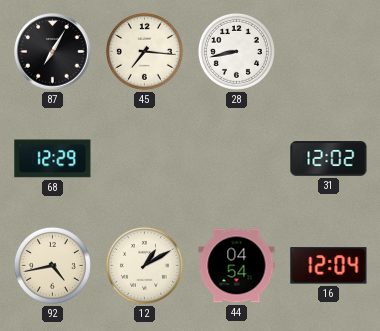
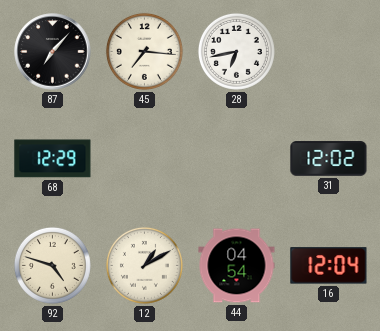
87: 7:05 -> 7:07 (53, 52)
28: 8:43 -> 6:43 (236, 51)
92: 4:43 -> 4:48 (52, 265)
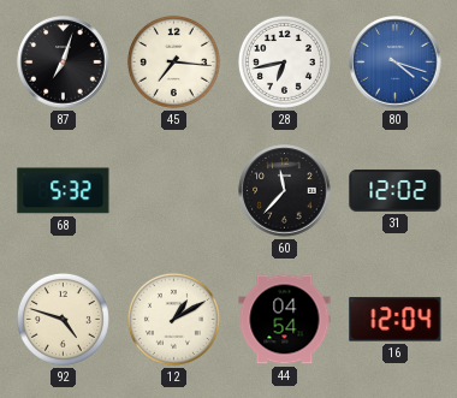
87: 7:07 -> 7:03 (64, 63)
80: none -> 4:18 (396, 63)
68: 12:29 -> 5:32 (64, 191)
60: none -> 11:37 (285, 191)
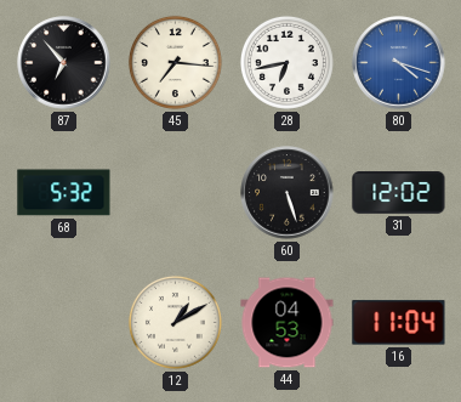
87: 7:03 -> 6:53 (64, 63)
60: 11:37 -> 5:27 (288, 193)
92: 4:48 -> none (63, 319)
44: 04:54 -> 04:53 (288, 323)
16: 12:04 -> 11:04 (399, 323)
